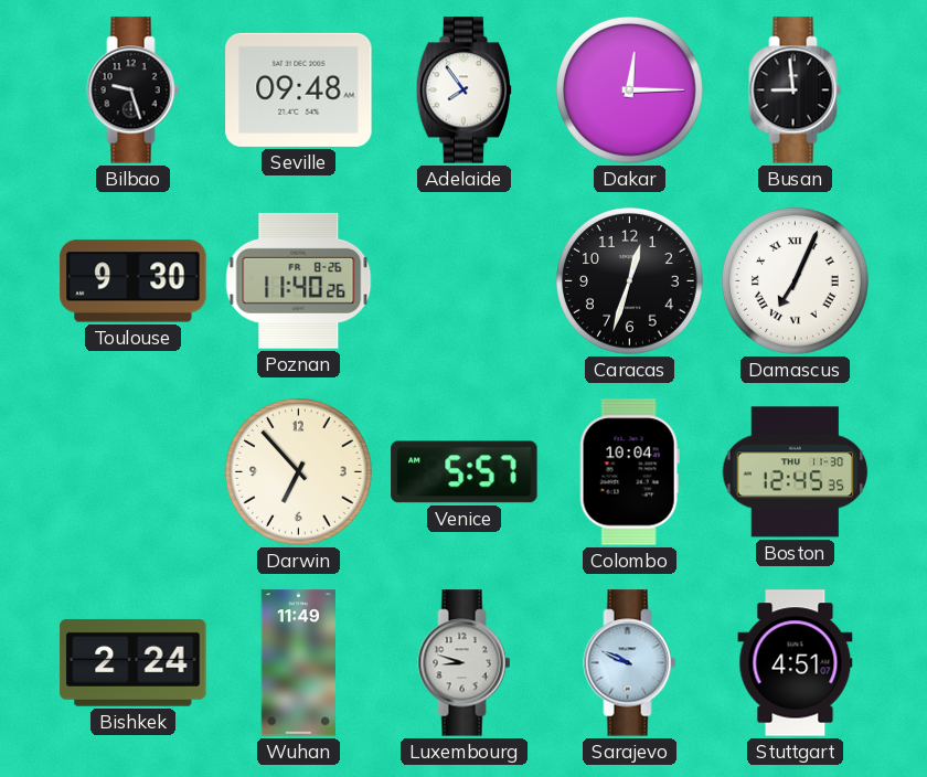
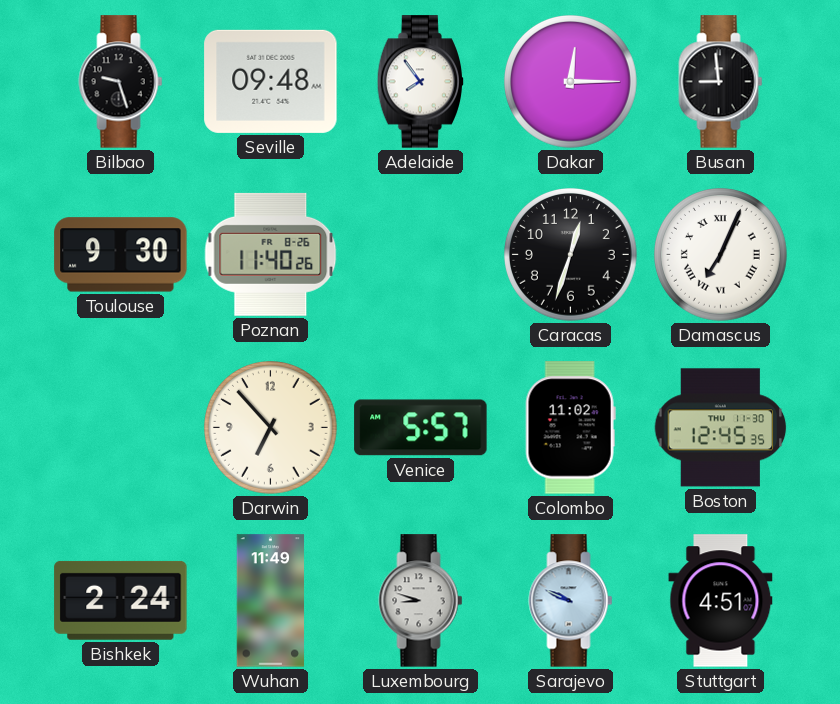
Colombo: 10:04 -> 11:02 (570, 428)
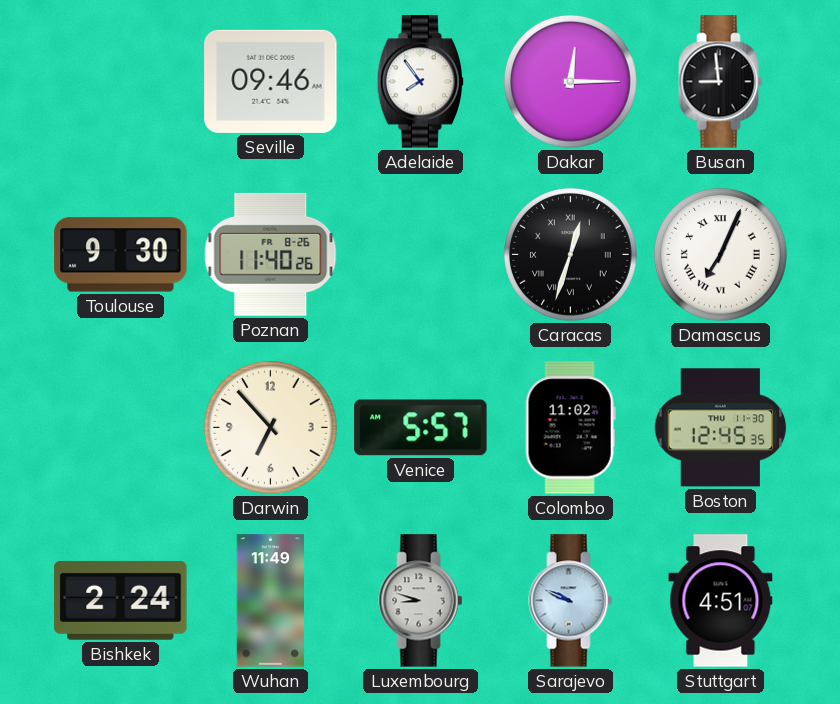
Bilbao: 9:27 -> none (121, 82)
Seville: 09:48 -> 09:46 (271, 81)
Caracas numerals: Arabic -> Roman (571, 255)
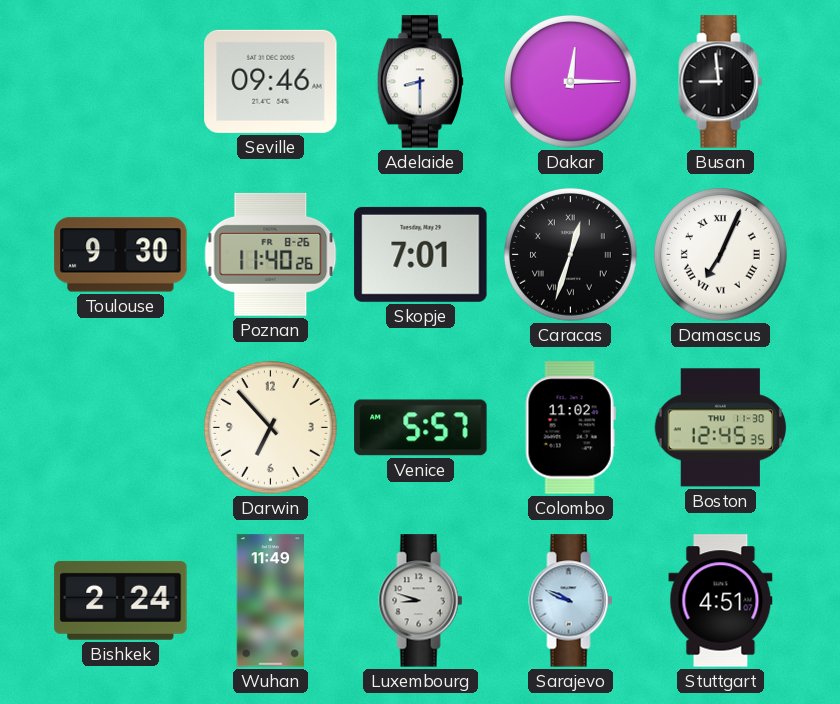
Adelaide: 7:54 -> 8:30 (421, 82)
Skopje: none -> 7:01 (421, 254)
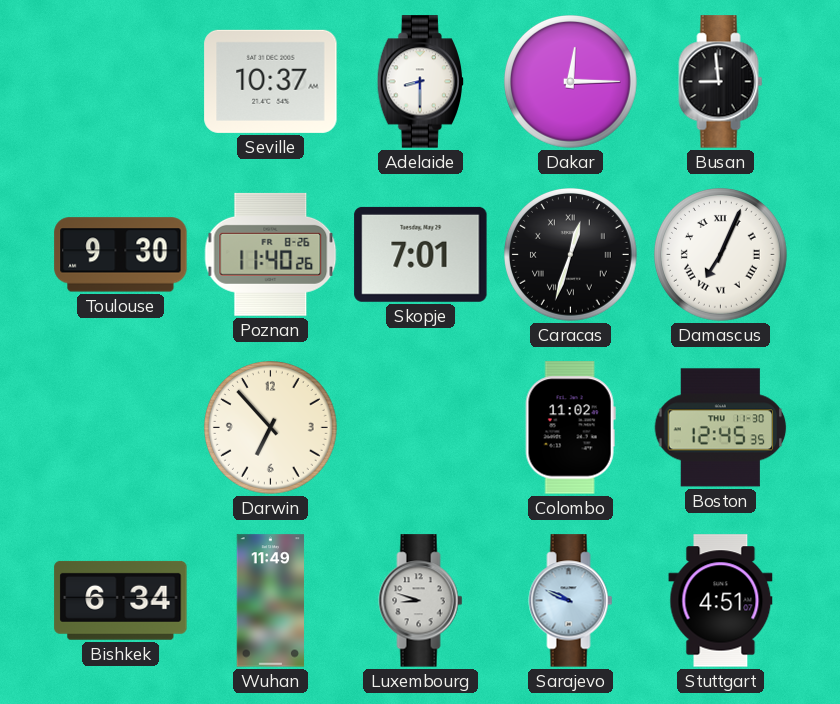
Seville: 09:46 -> 10:37 (271, 81)
Venice: 5:57 -> none (421, 428)
Bishkek: 2:24 -> 6:34 (121, 600)
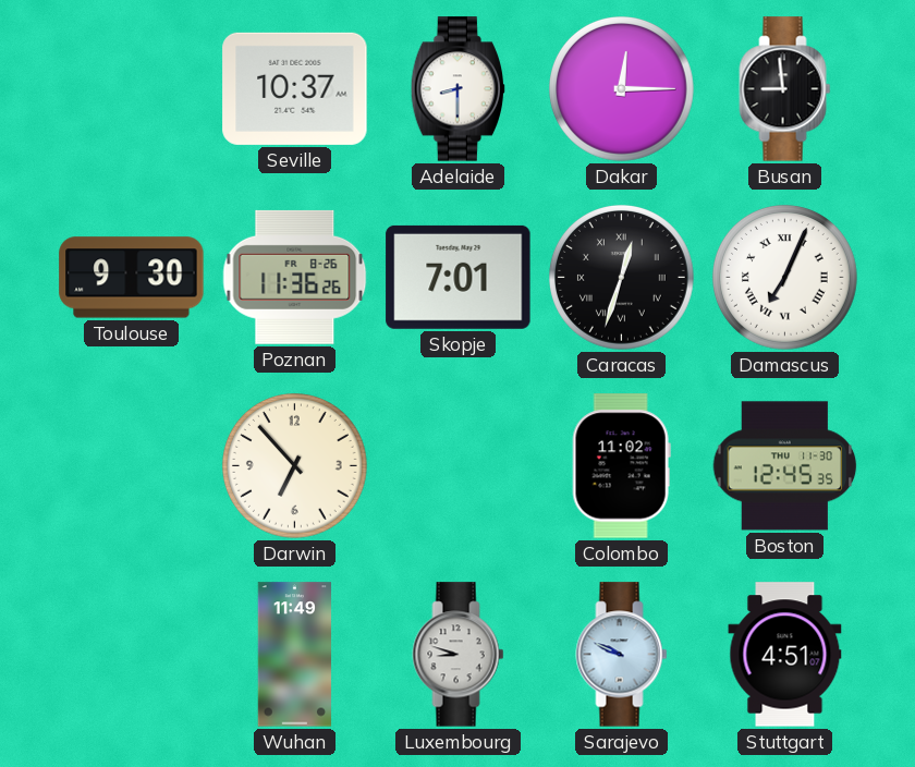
Poznan: 11:40 -> 11:36 (295, 277)
Bishkek: 6:34 -> none (121, 600)
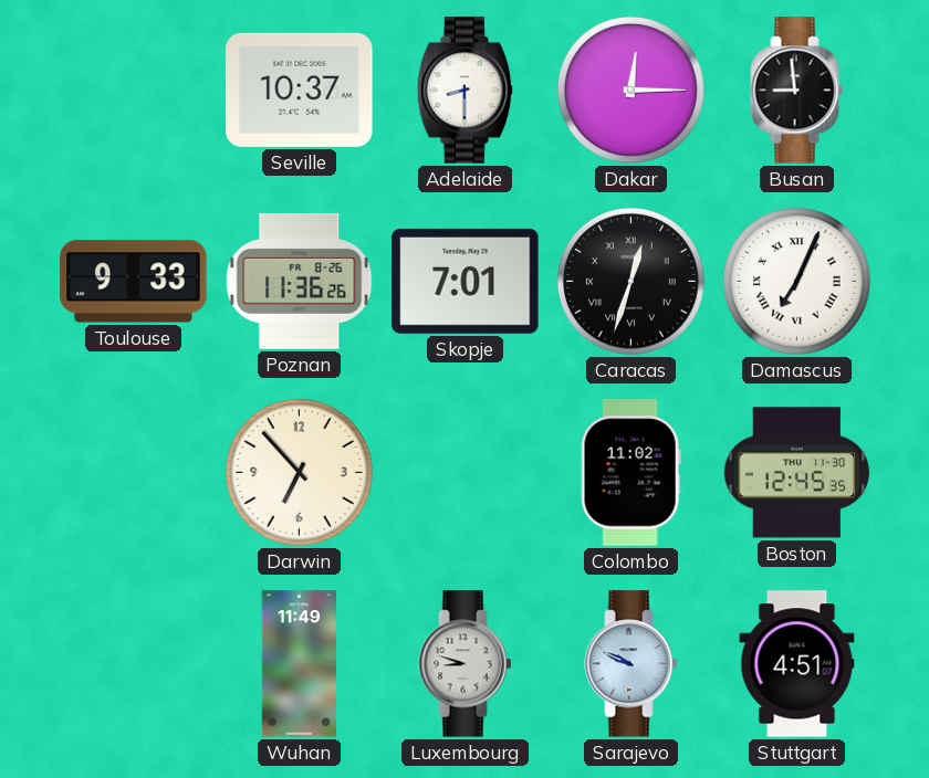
Toulouse: 9:30 -> 9:33 (134, 282)
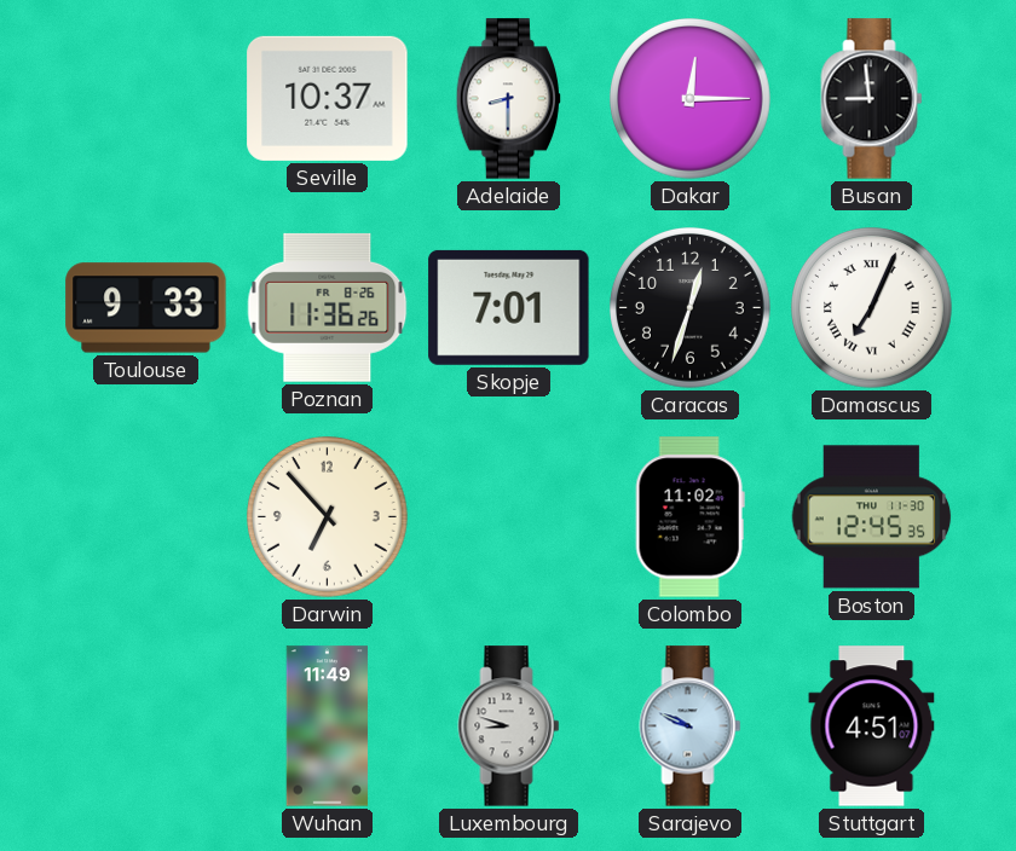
Caracas numerals: Roman -> Arabic (691, 308)
